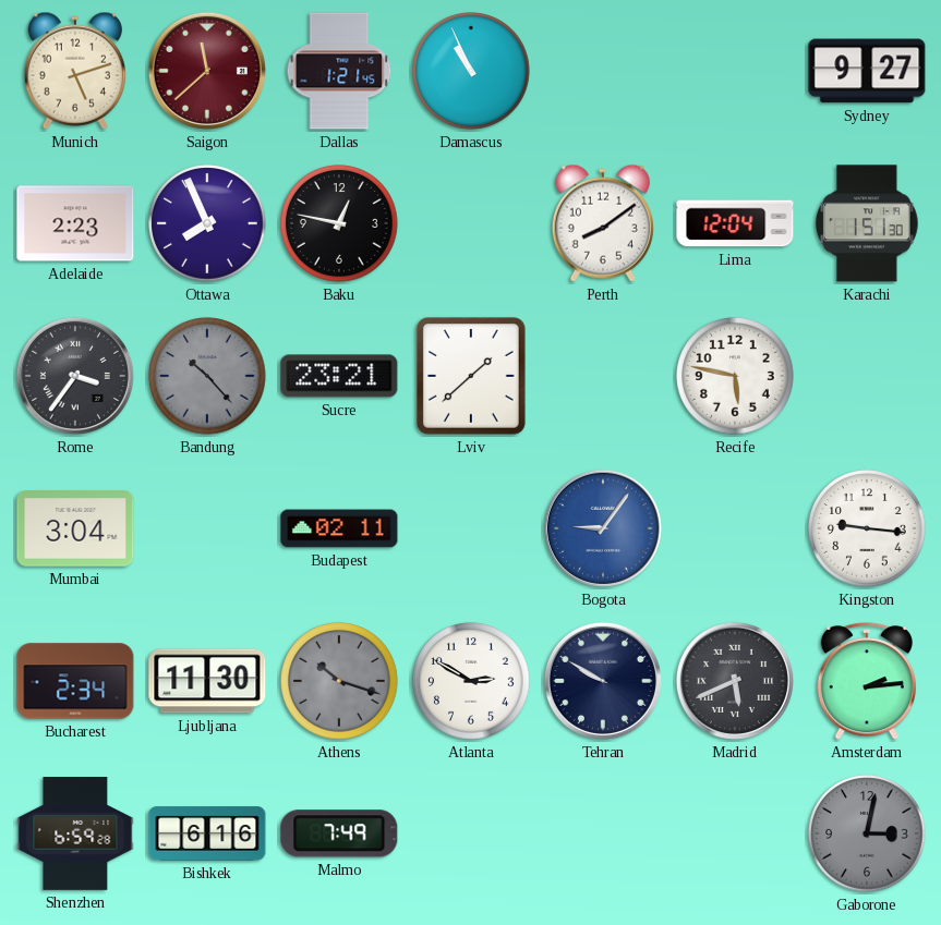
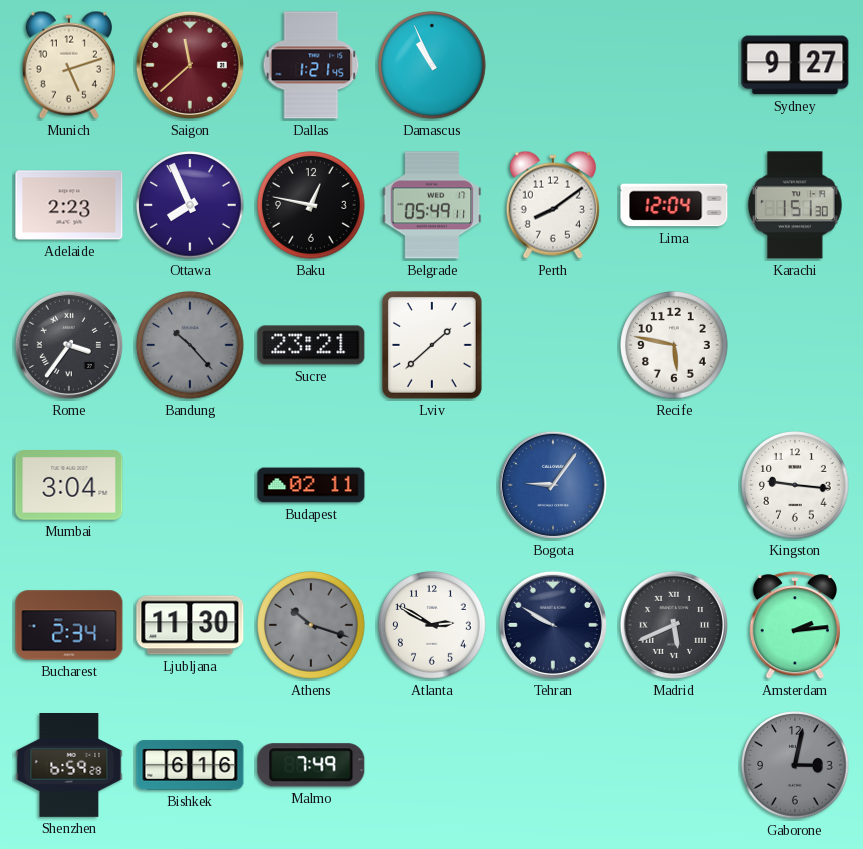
Belgrade: none -> 05:49 (432, 205)
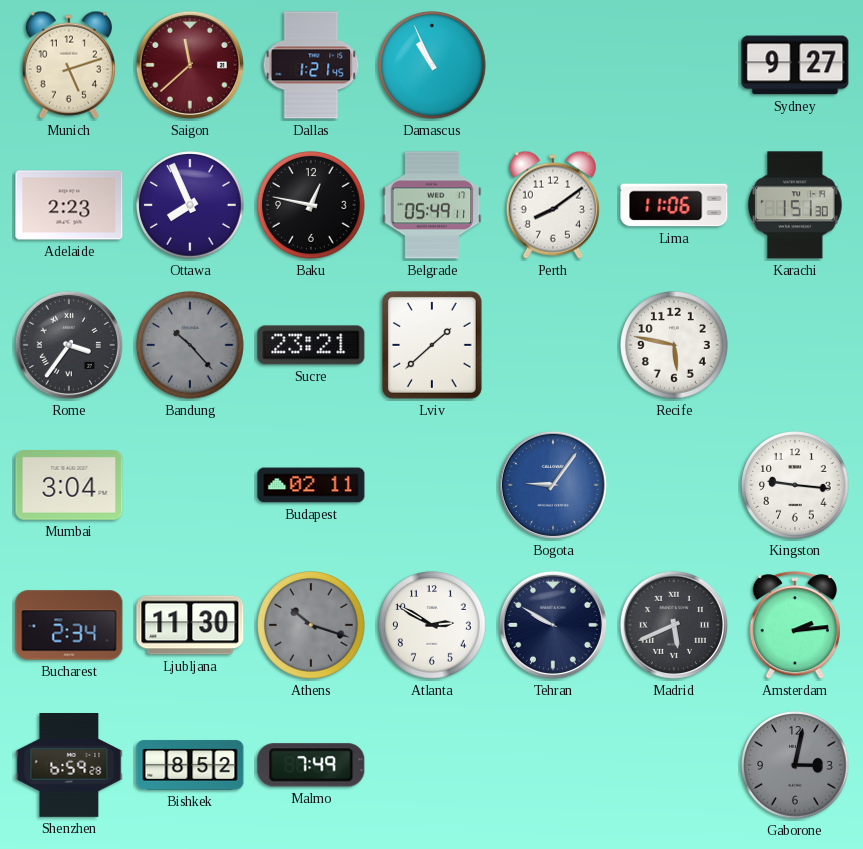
Lima: 12:04 -> 11:06 (674, 205)
Bishkek: 6:16 -> 8:52 (190, 765)
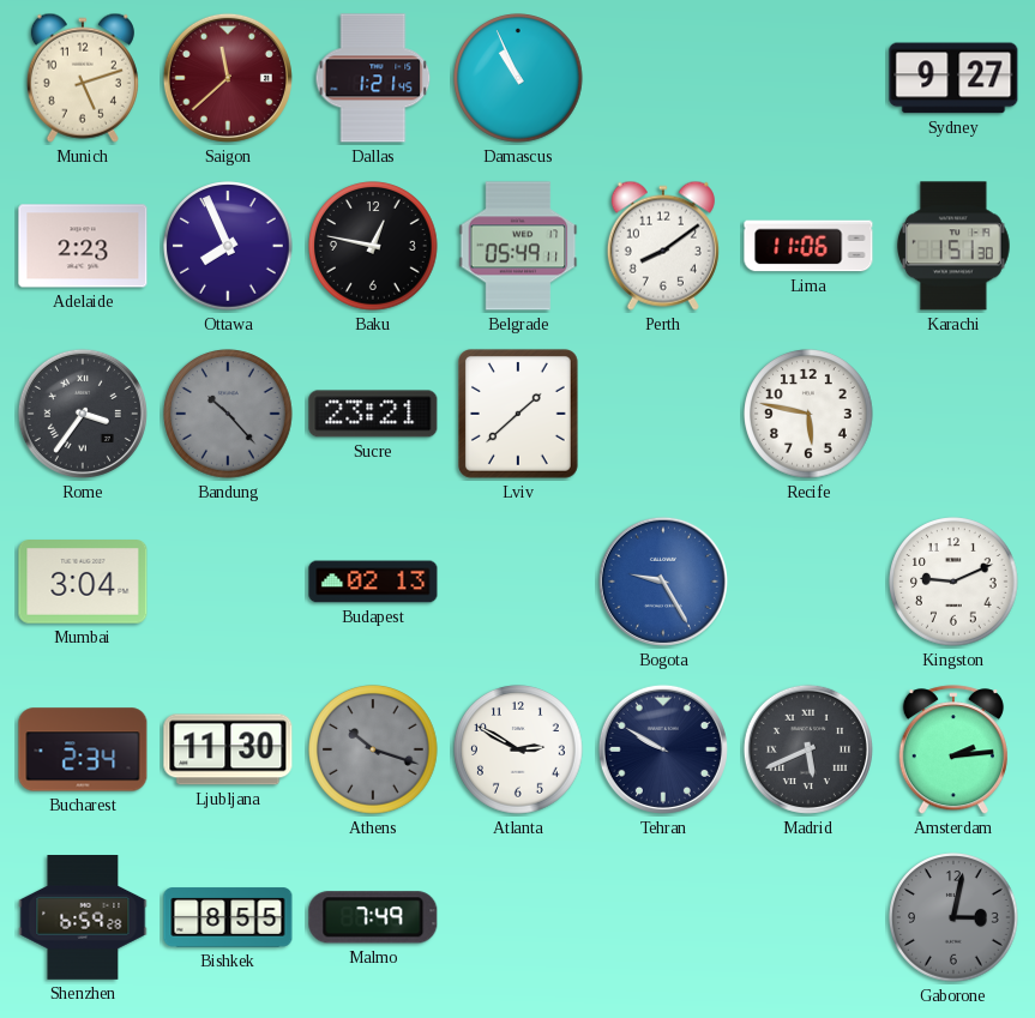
Budapest: 02:11 -> 02:13 (373, 582)
Bogota: 9:06 -> 9:25 (663, 582)
Kingston: 9:16 -> 9:11 (953, 582)
Bishkek: 8:52 -> 8:55 (228, 917)
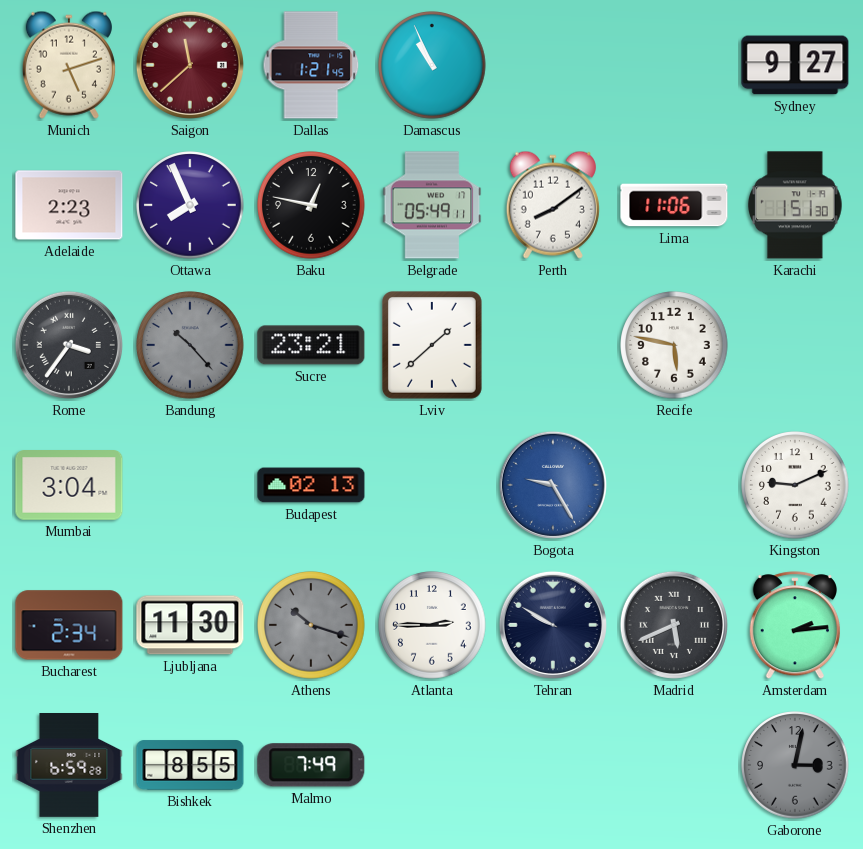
Atlanta: 2:50 -> 2:45 (432, 625)
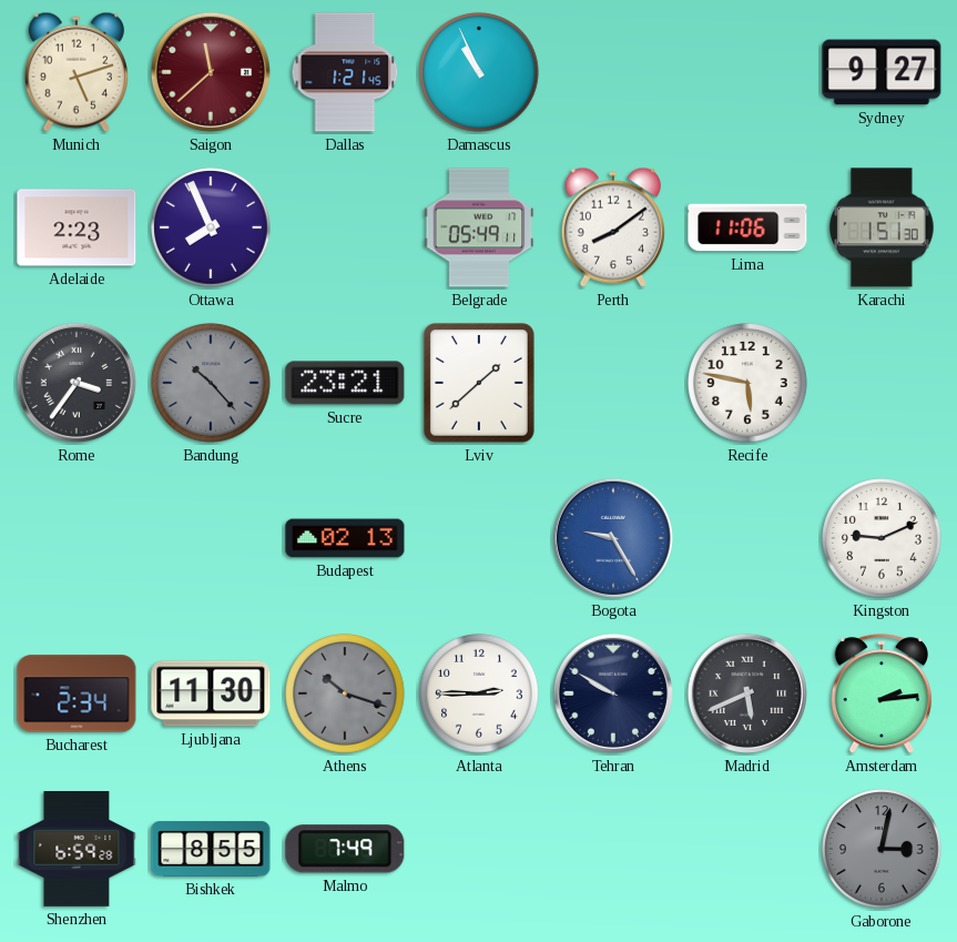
Baku: 12:47 -> none (311, 205)
Mumbai: 3:04 -> none (69, 485)
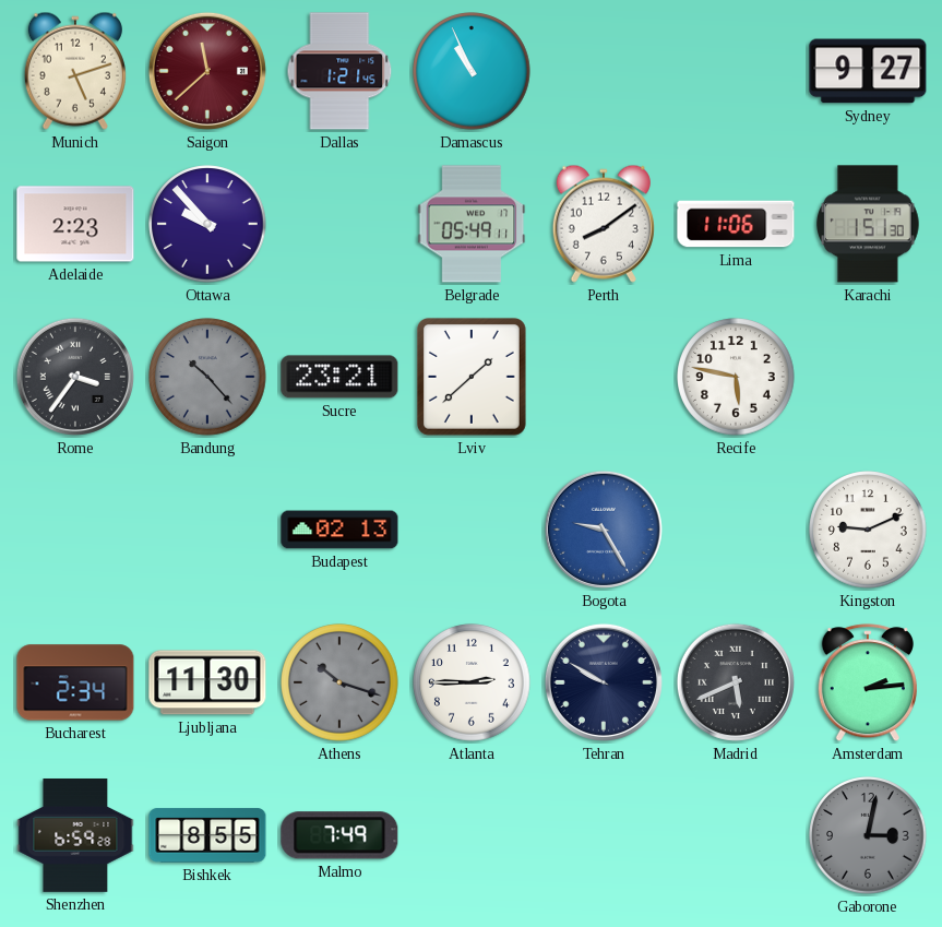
Ottawa: 7:56 -> 9:53 (207, 224)
